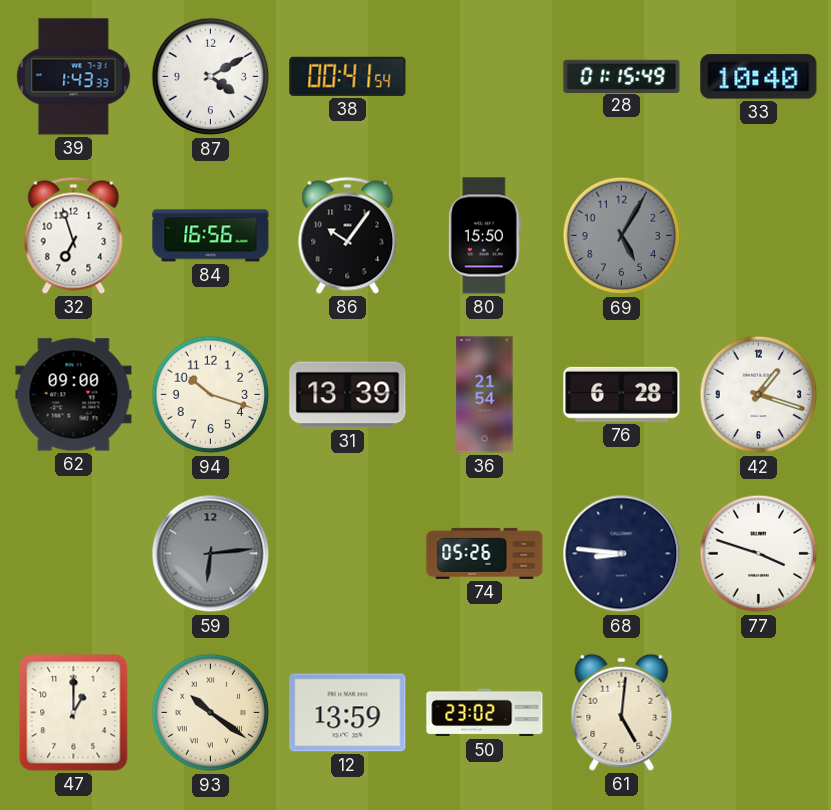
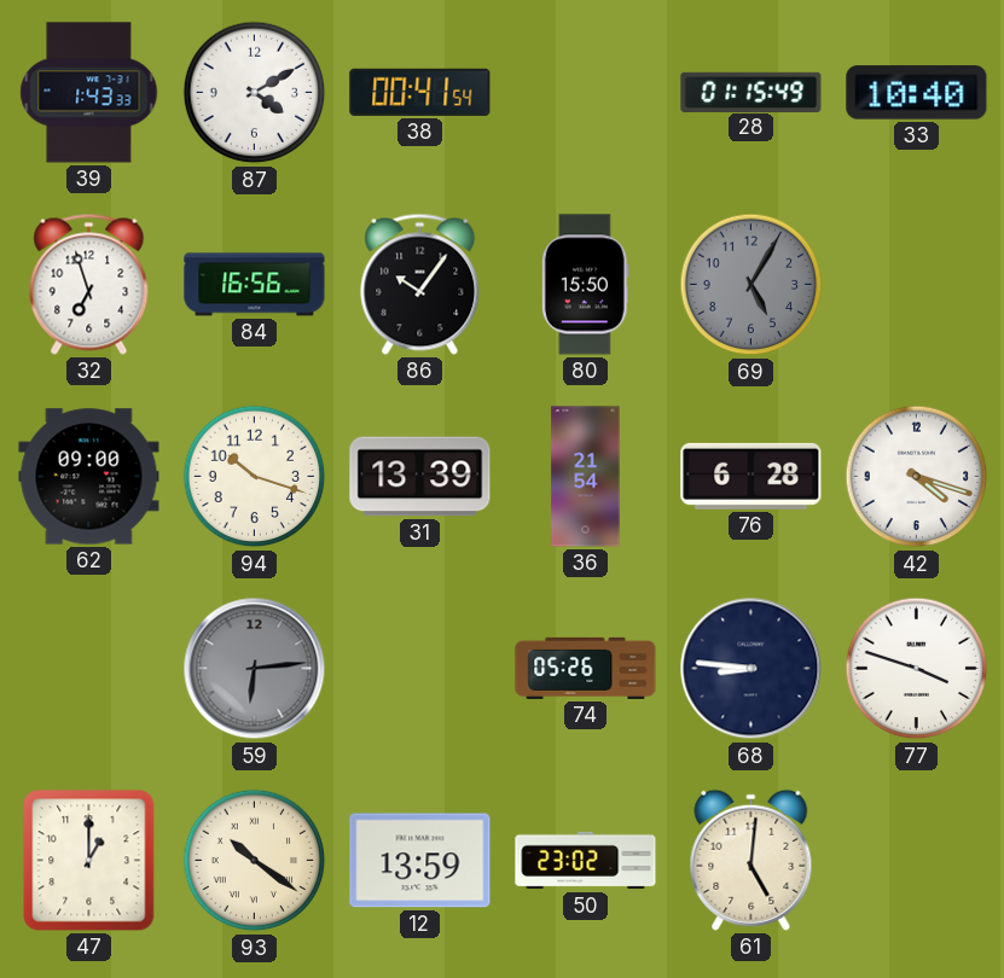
42: 1:18 -> 4:18 (917, 477)
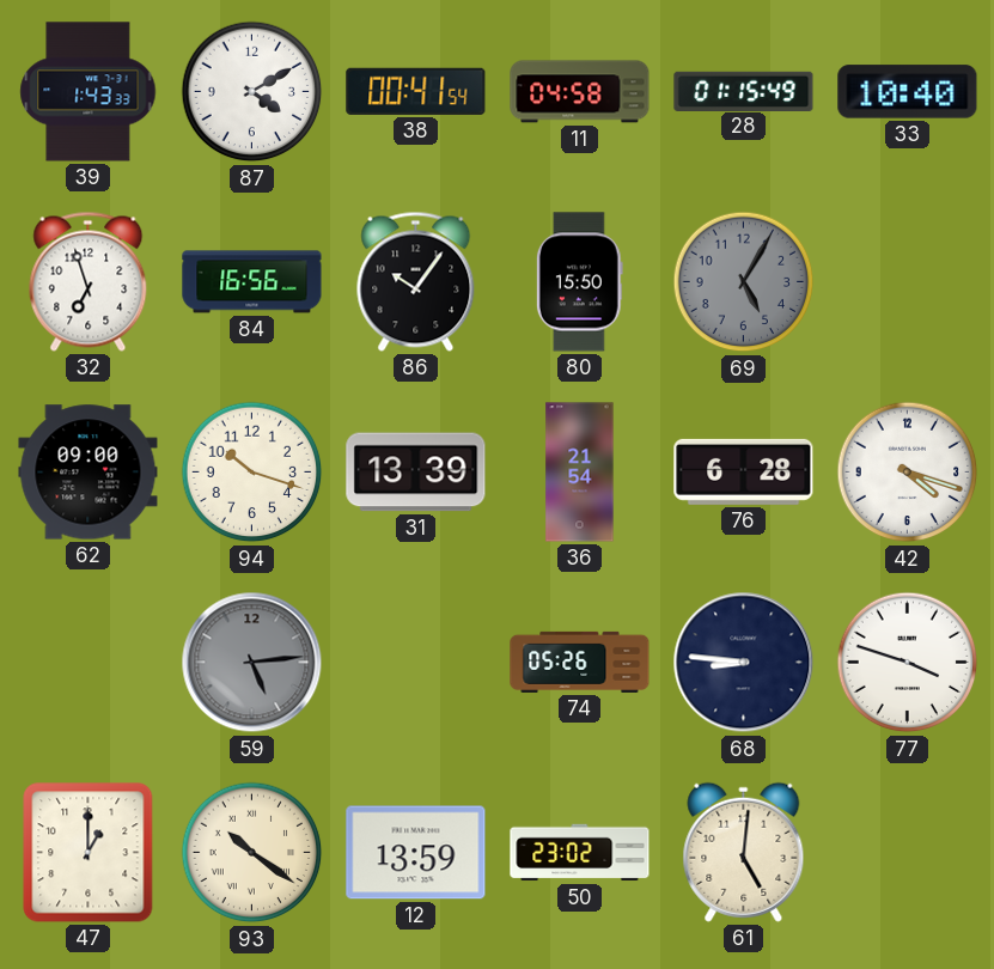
11: none -> 04:58 (580, 92)
59: 6:14 -> 5:14 (252, 663)
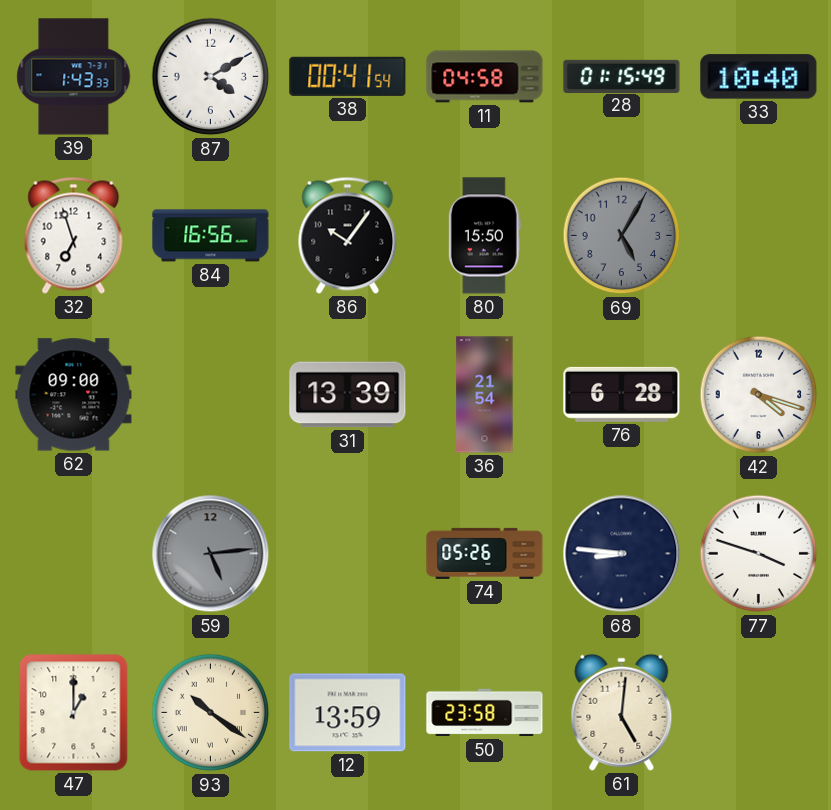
94: 10:18 -> none (252, 473)
50: 23:02 -> 23:58 (485, 713)
